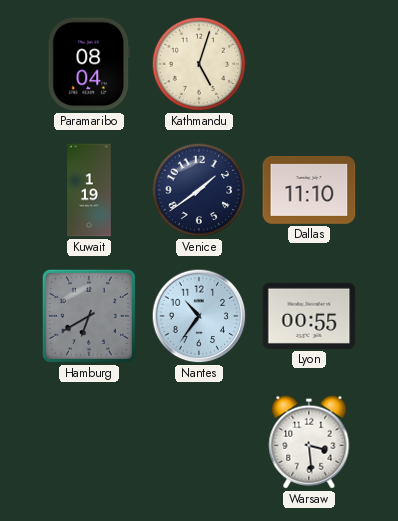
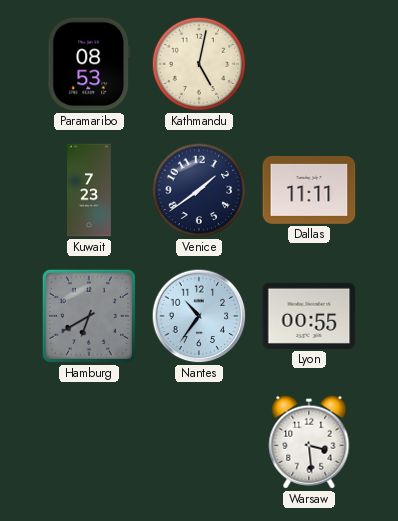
Paramaribo: 08:04 -> 08:53 (88, 64)
Kathmandu: 5:03 -> 5:02 (199, 64)
Kuwait: 1:19 -> 7:23 (89, 190)
Dallas: 11:10 -> 11:11 (309, 190)
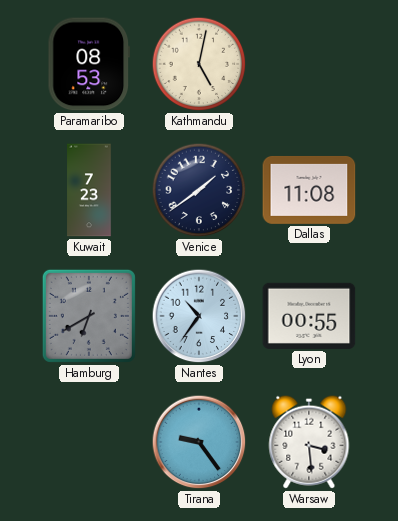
Dallas: 11:11 -> 11:08 (309, 190)
Tirana: none -> 9:24 (199, 442)
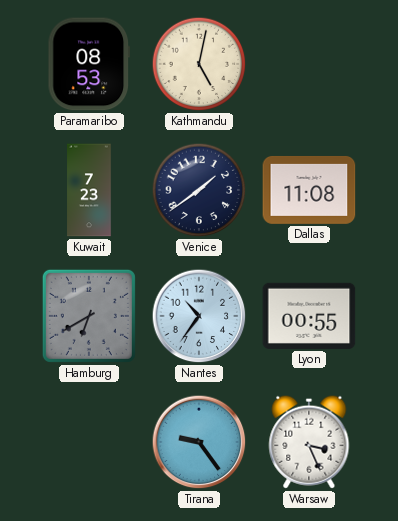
Warsaw: 3:29 -> 3:26 (309, 442)
